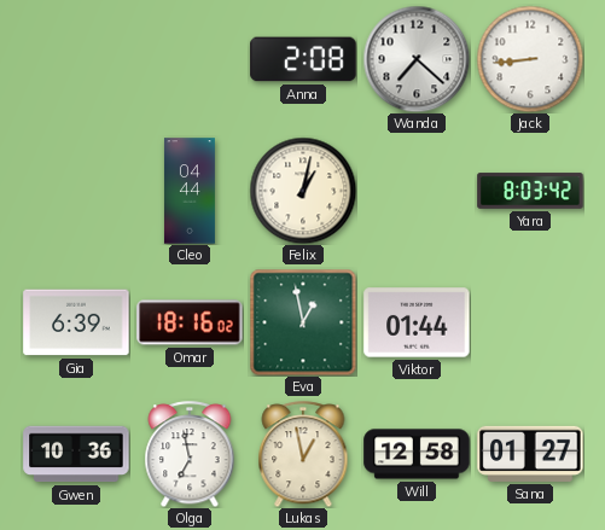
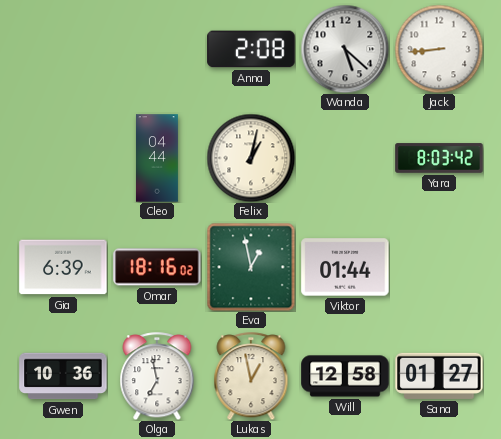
Wanda: 7:22 -> 5:22 (345, 49)
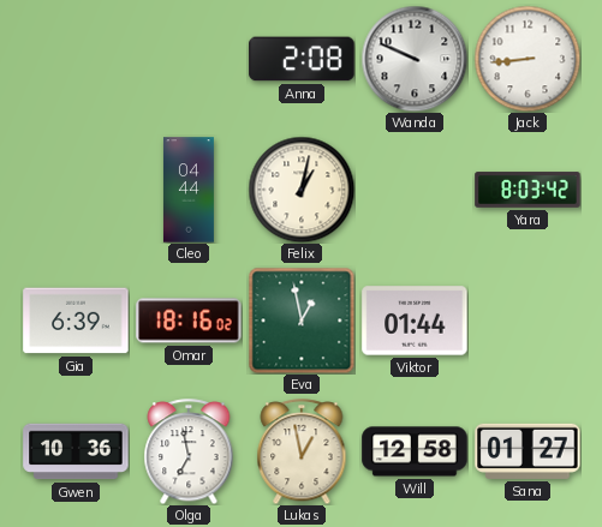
Wanda: 5:22 -> 9:49 (415, 59)
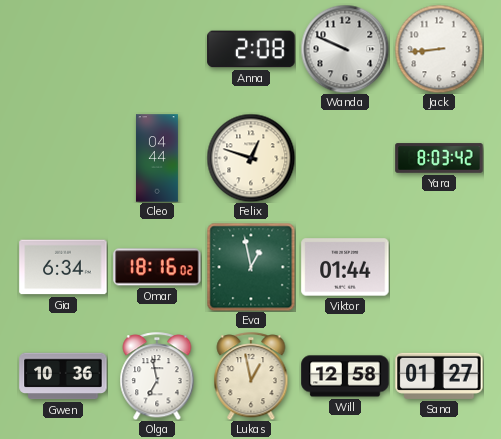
Felix: 1:02 -> 12:48 (251, 158)
Gia: 6:39 -> 6:34 (63, 267)
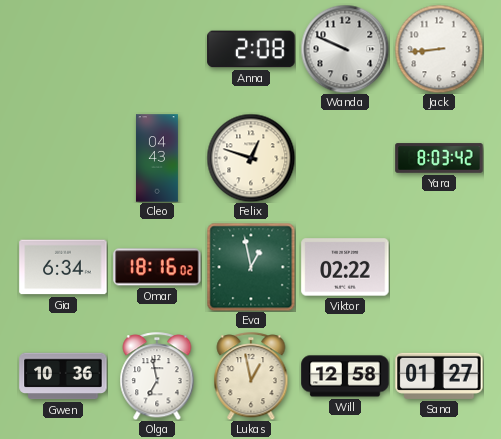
Cleo: 04:44 -> 04:43 (157, 158)
Viktor: 01:44 -> 02:22 (345, 267)
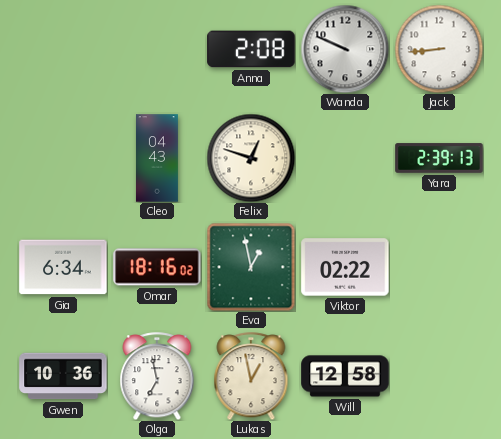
Yara: 8:03 -> 2:39 (439, 158)
Sana: 01:27 -> none (439, 376)
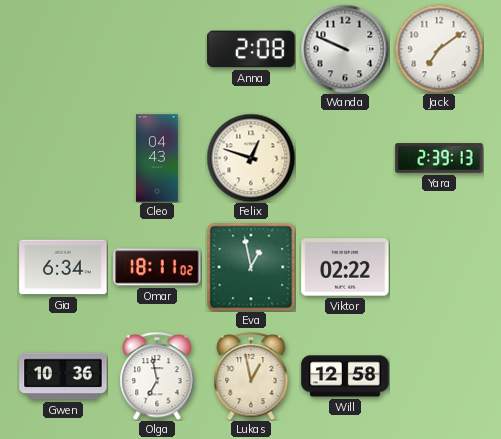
Jack: 8:44 -> 7:09 (439, 49)
Omar: 18:16 -> 18:11 (157, 267)
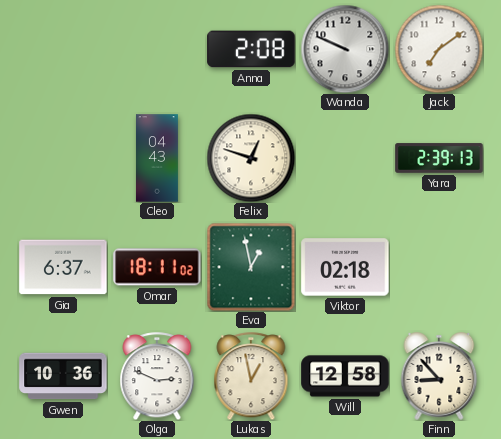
Gia: 6:34 -> 6:37 (63, 267)
Viktor: 02:22 -> 02:18 (345, 267)
Olga: 6:58 -> 2:49 (157, 376)
Finn: none -> 8:53 (439, 376)
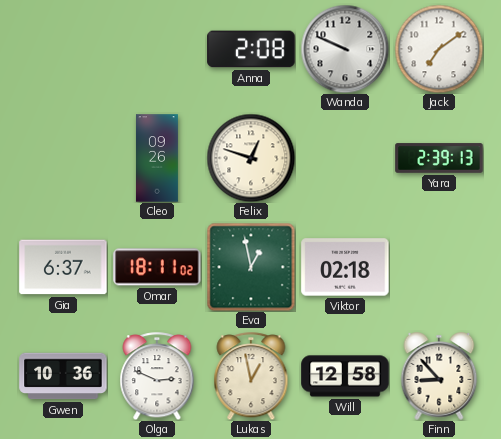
Cleo: 04:43 -> 09:26 (157, 158)
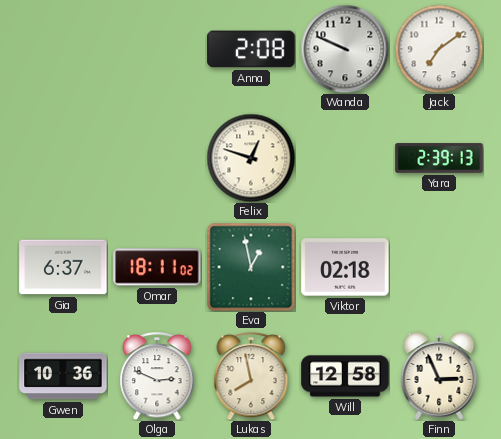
Cleo: 09:26 -> none (157, 158)
Lukas: 12:58 -> 7:58 (251, 376)
Finn: 8:53 -> 2:56 (439, 376)
